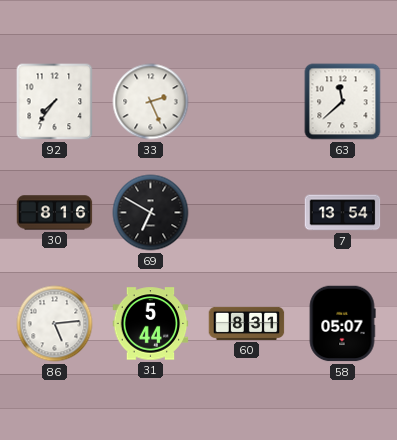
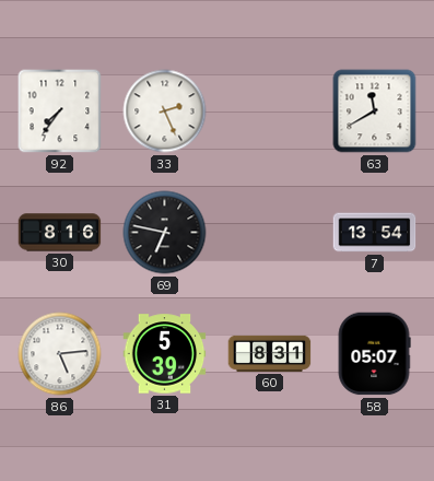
63: 11:38 -> 11:40 (375, 112)
69: 6:50 -> 6:47 (165, 233)
31: 5:44 -> 5:39 (165, 354)
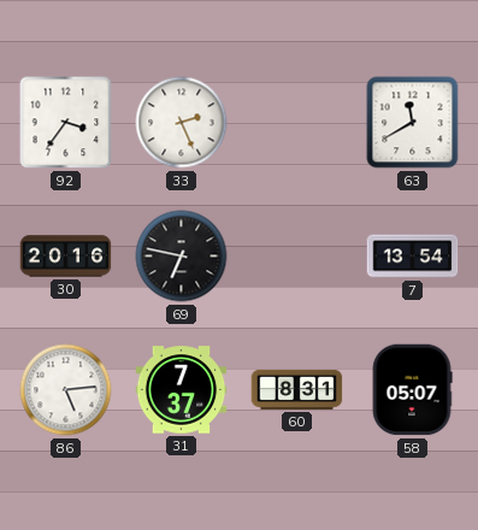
92: 7:36 -> 3:36 (66, 123)
30: 8:16 -> 20:16 (66, 257)
31: 5:39 -> 7:37 (182, 390)
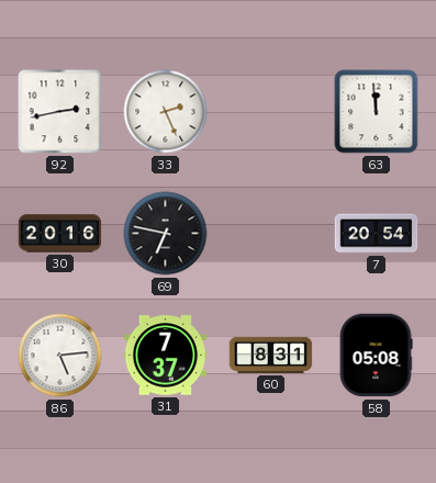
92: 3:36 -> 2:43 (60, 112)
63: 11:40 -> 11:59 (377, 112)
7: 13:54 -> 20:54 (377, 234)
58: 05:07 -> 05:08 (376, 356)
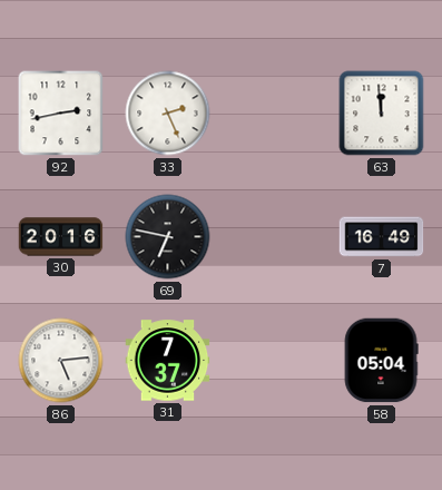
7: 20:54 -> 16:49 (382, 237)
60: 8:31 -> none (271, 355)
58: 05:08 -> 05:04 (381, 361)
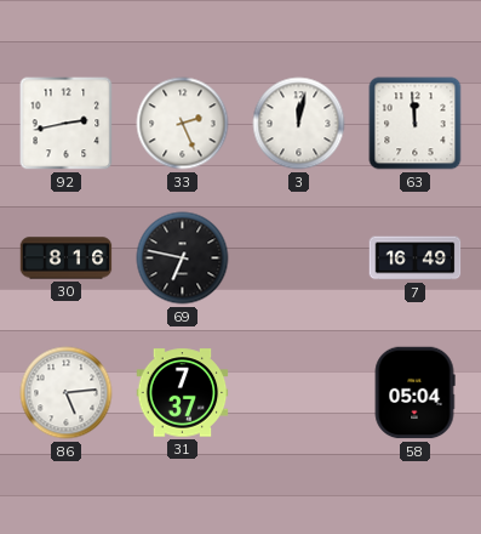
3: none -> 12:02 (299, 124)
30: 20:16 -> 8:16 (67, 259)
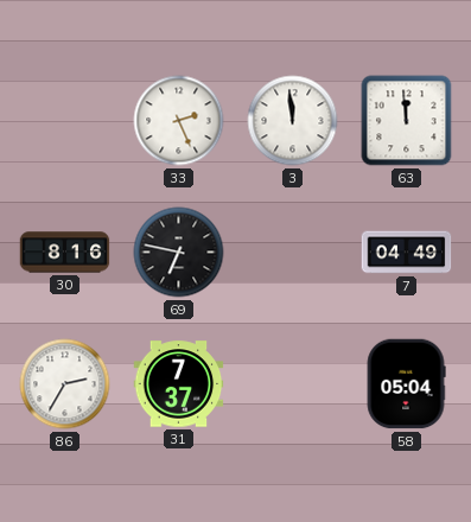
92: 2:43 -> none (67, 124)
3: 12:02 -> 11:59 (293, 121)
7: 16:49 -> 04:49 (407, 253)
86: 5:14 -> 2:35 (65, 384)
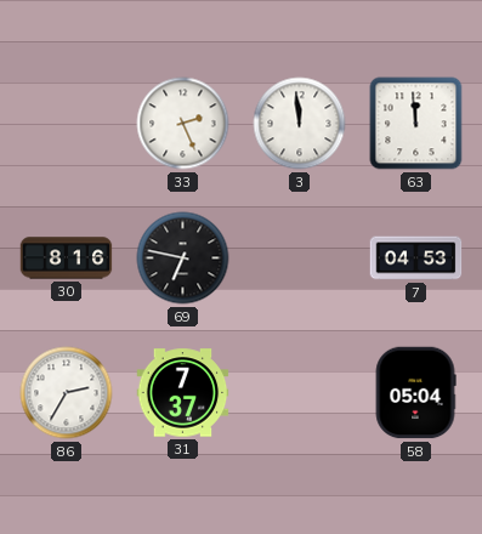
7: 04:49 -> 04:53 (416, 259)
